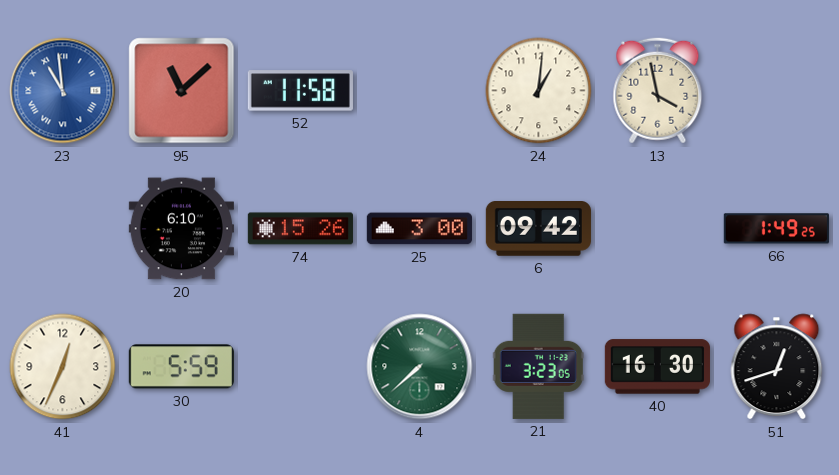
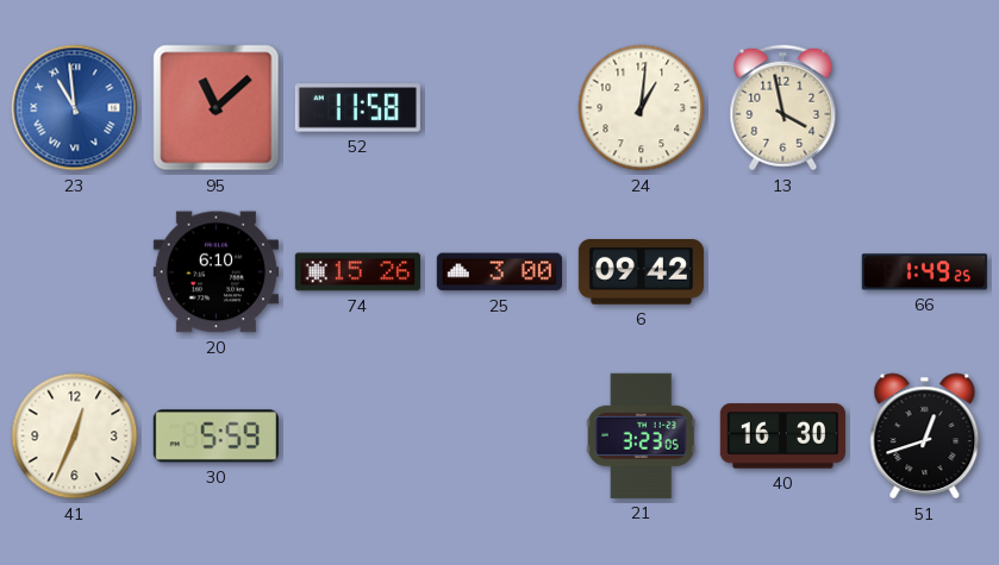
4: 7:38 -> none (420, 367)
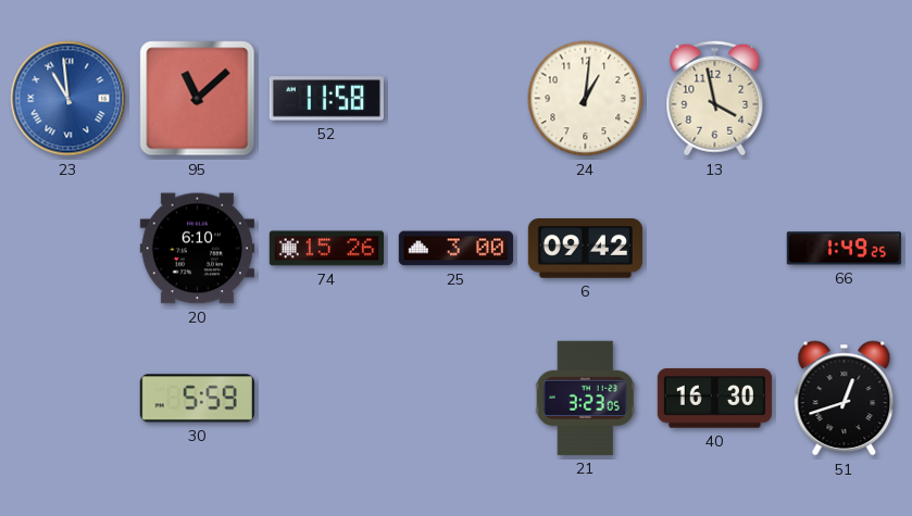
41: 12:34 -> none (75, 437)
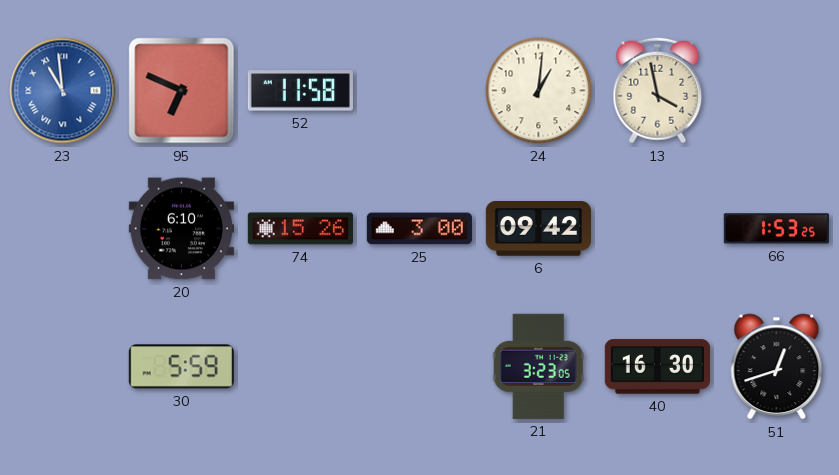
95: 11:08 -> 6:49 (182, 91)
66: 1:49 -> 1:53 (776, 229)
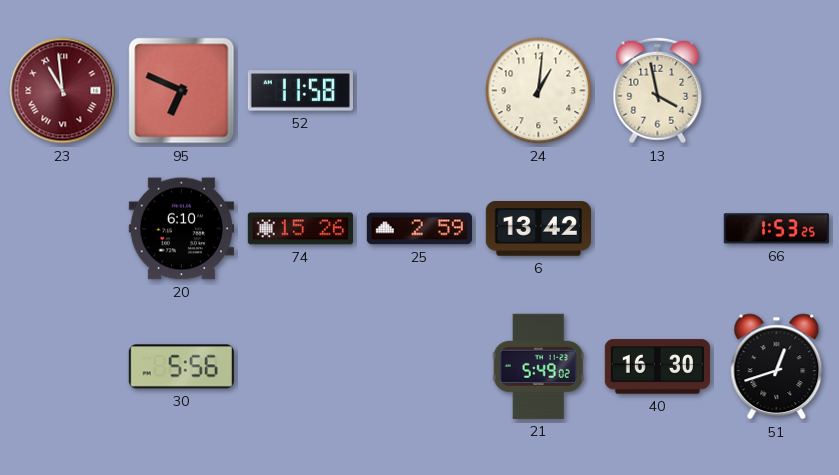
23 dial: blue -> burgundy (63, 91)
25: 3:00 -> 2:59 (419, 229)
6: 09:42 -> 13:42 (538, 229)
30: 5:59 -> 5:56 (181, 367)
21: 3:23 -> 5:49 (538, 366)
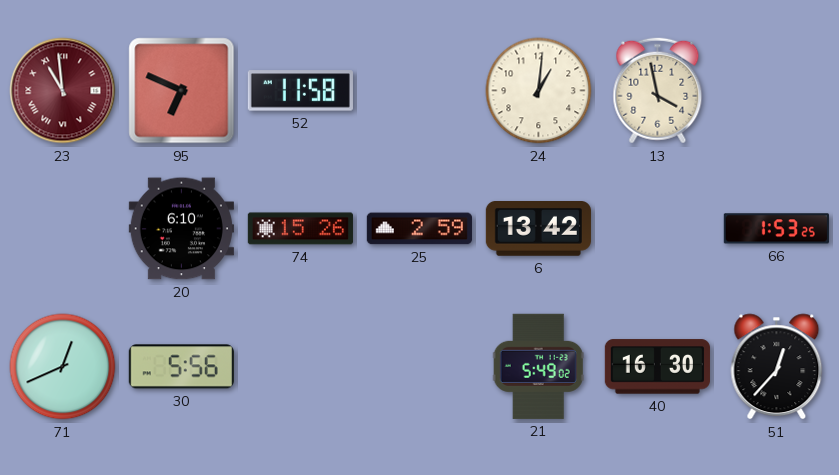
71: none -> 12:41 (63, 367)
51: 12:42 -> 12:37 (777, 367)
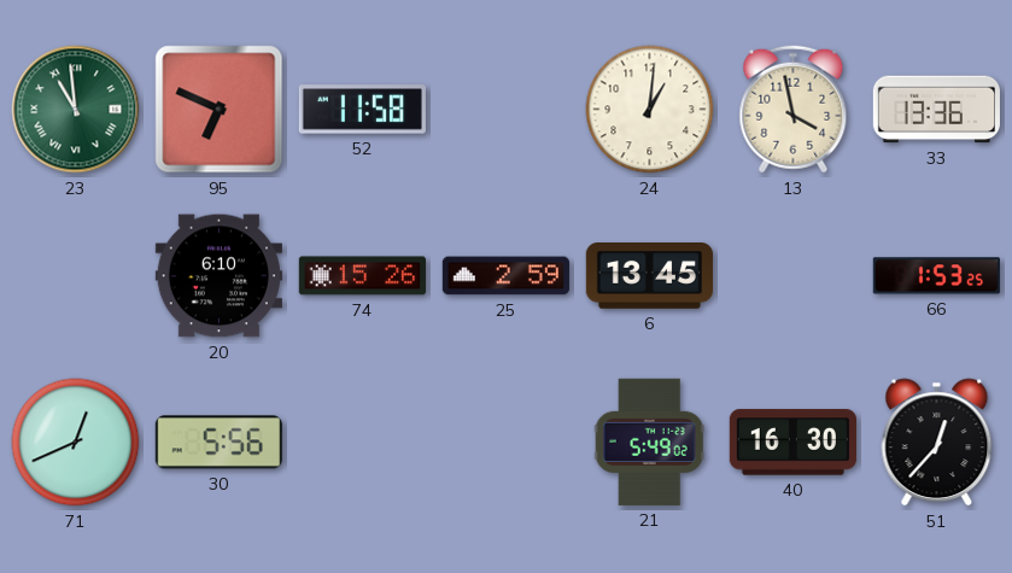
23 dial: burgundy -> green (76, 110)
33: none -> 13:36 (936, 110)
6: 13:42 -> 13:45 (649, 276)
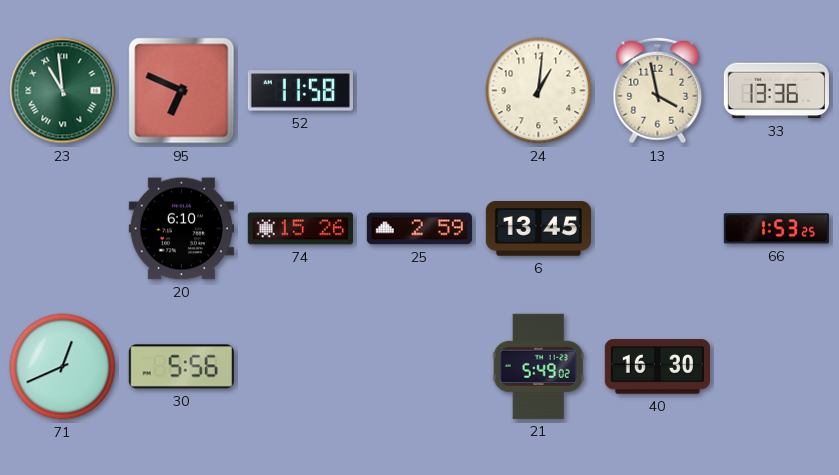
51: 12:37 -> none (937, 443)
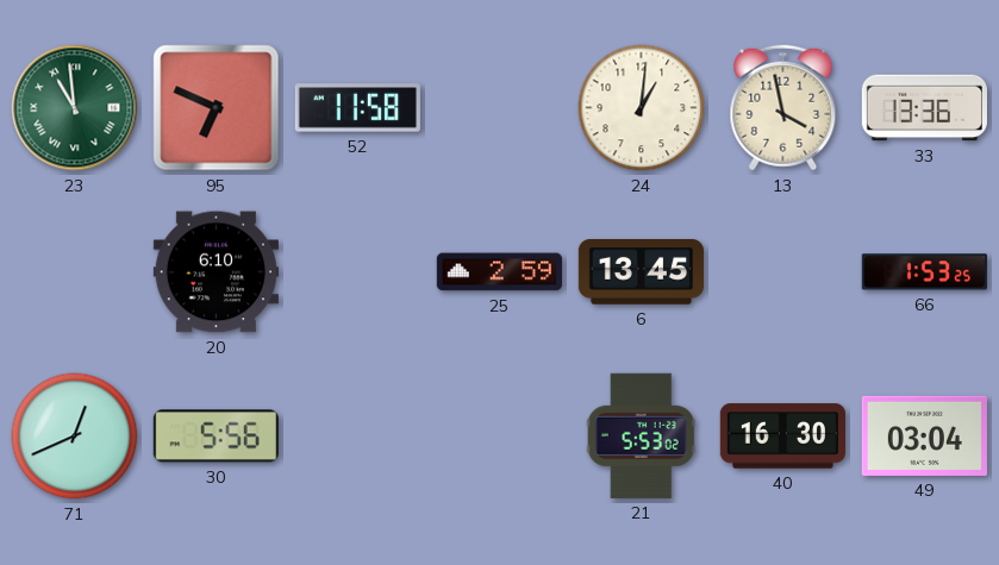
74: 15:26 -> none (300, 229)
21: 5:49 -> 5:53 (641, 435)
49: none -> 03:04 (924, 435)
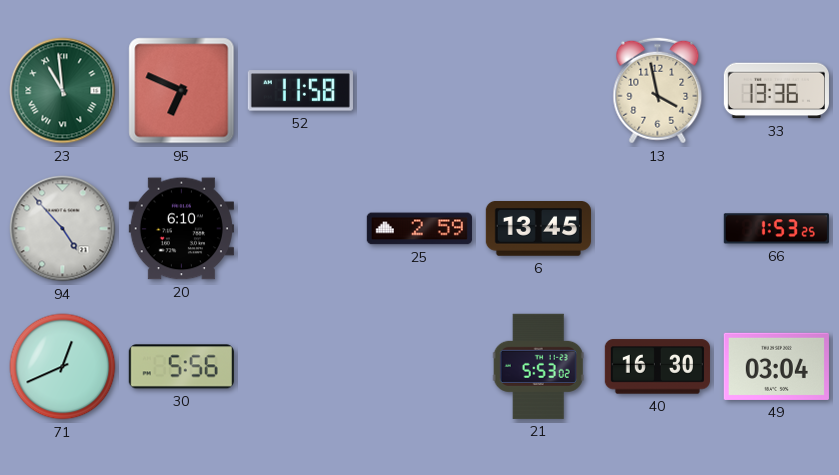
24: 1:01 -> none (642, 108)
94: none -> 4:53 (63, 229)
